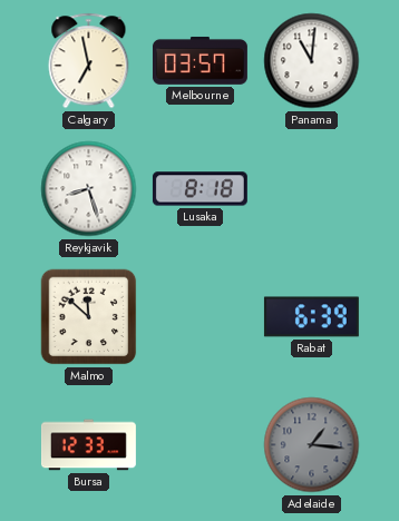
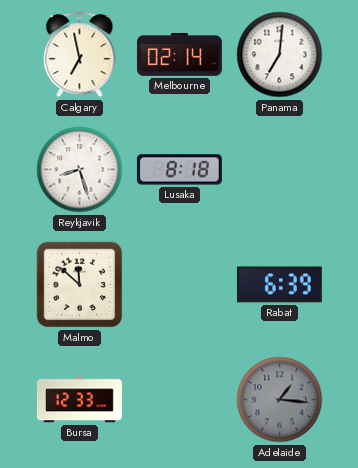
Melbourne: 03:57 -> 02:14 (179, 54)
Panama: 11:01 -> 7:01 (280, 55)
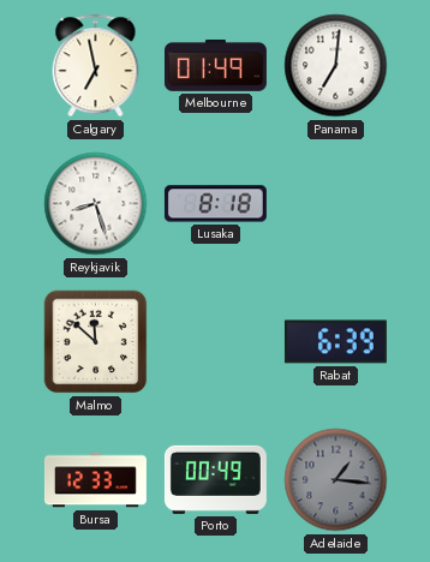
Melbourne: 02:14 -> 01:49 (215, 65)
Porto: none -> 00:49 (215, 479)
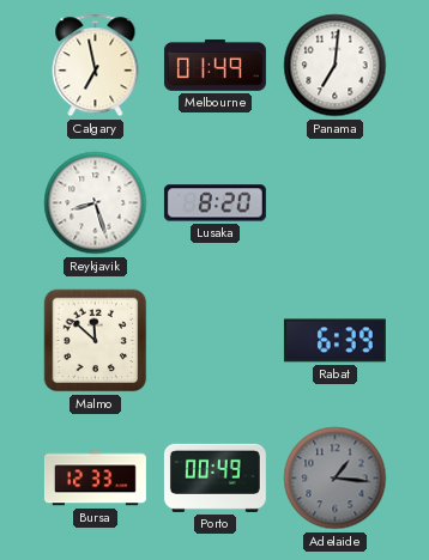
Lusaka: 8:18 -> 8:20 (214, 203)
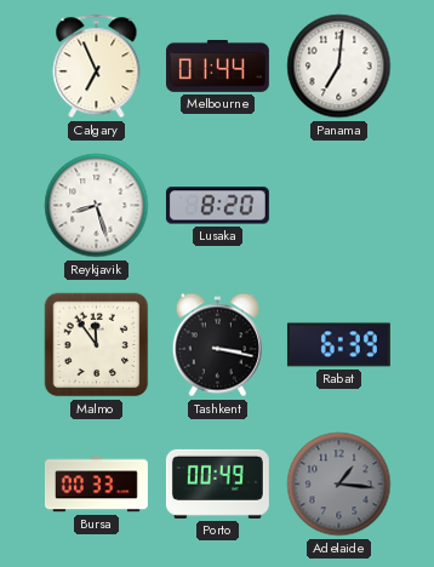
Calgary: 6:58 -> 6:56 (97, 67)
Melbourne: 01:49 -> 01:44 (217, 65)
Malmo: 11:52 -> 11:54 (97, 345)
Tashkent: none -> 3:17 (217, 345)
Bursa: 12:33 -> 00:33 (96, 485)
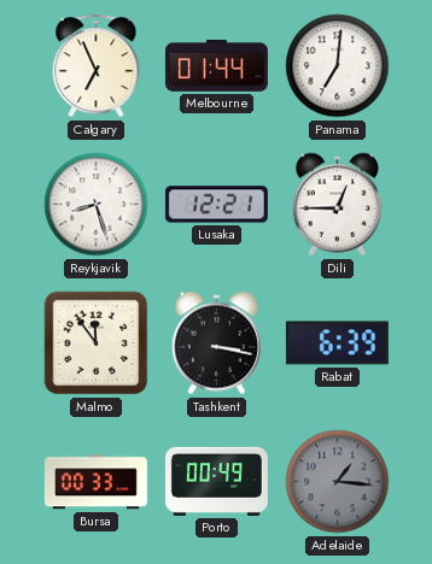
Lusaka: 8:20 -> 12:21 (216, 205)
Dili: none -> 12:45 (337, 205)
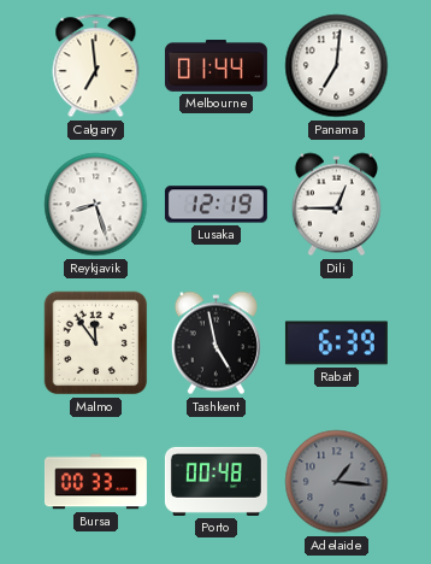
Calgary: 6:56 -> 6:59 (96, 66)
Lusaka: 12:21 -> 12:19 (215, 205)
Tashkent: 3:17 -> 4:58 (215, 343)
Porto: 00:49 -> 00:48 (215, 481)
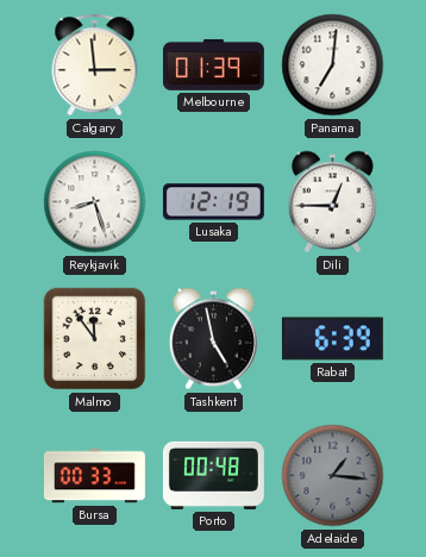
Calgary: 6:59 -> 2:59 (95, 65)
Melbourne: 01:44 -> 01:39 (213, 64)
